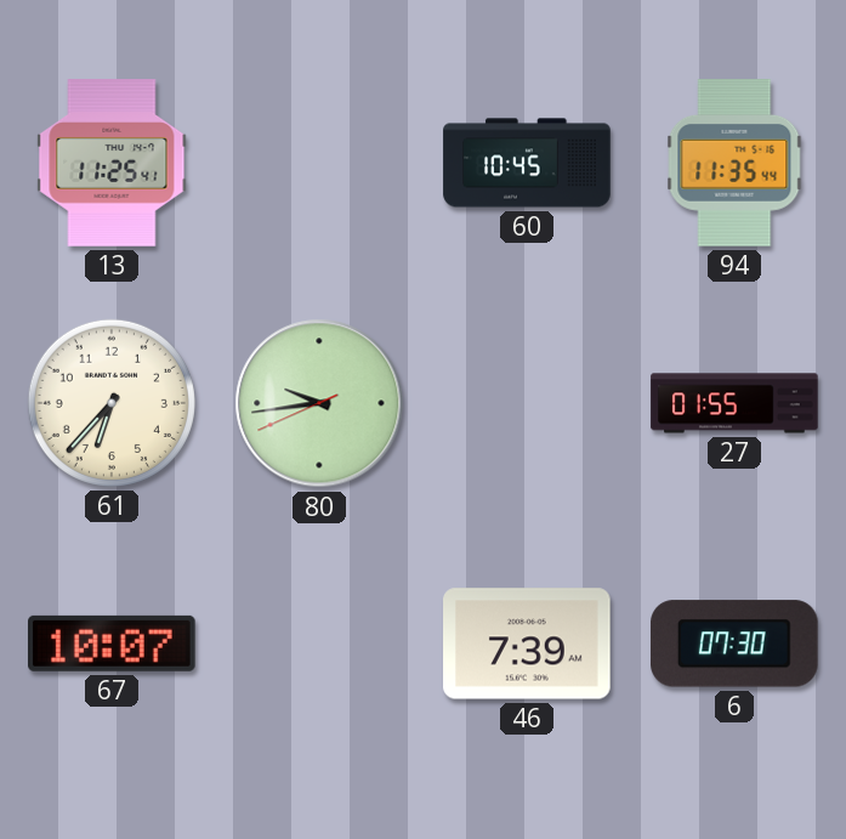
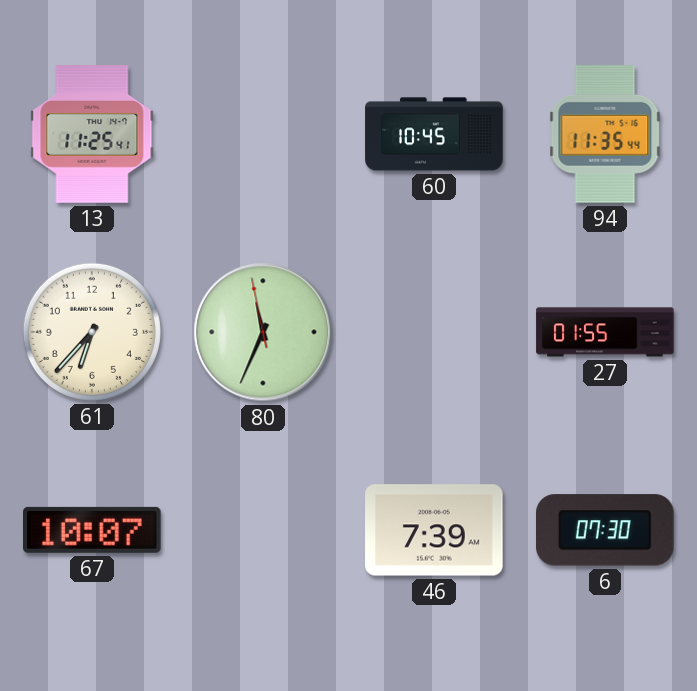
80: 9:43 -> 11:33 (263, 332)
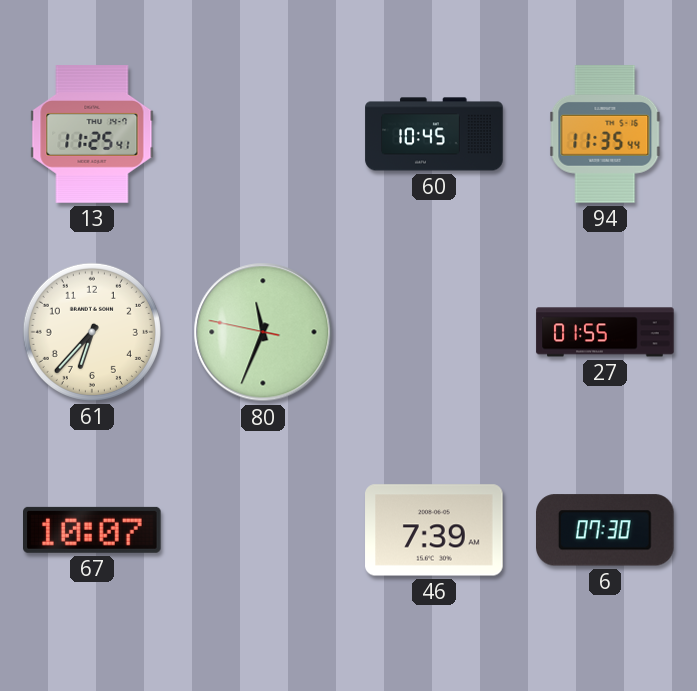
80: 11:33:58 -> 11:33:47 (263, 332)
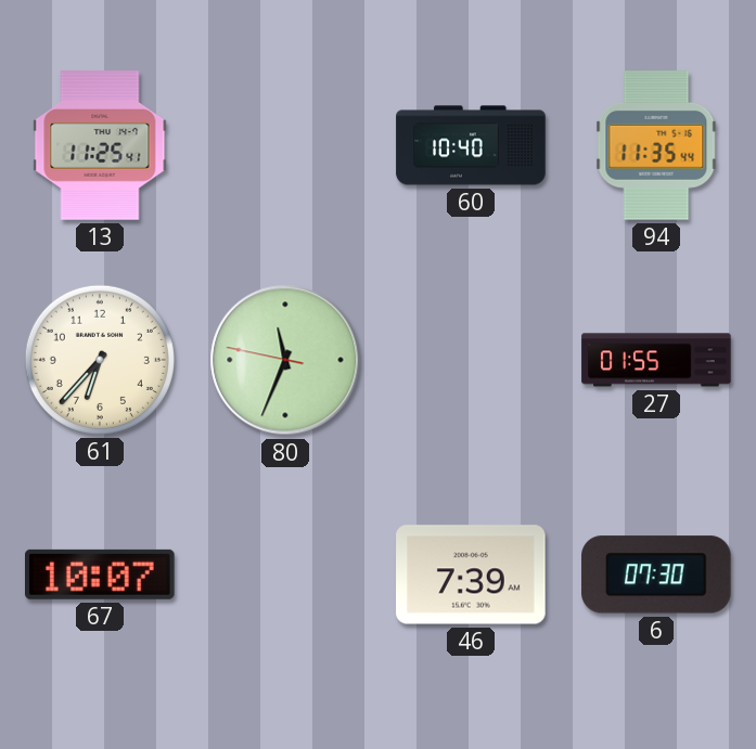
60: 10:45 -> 10:40 (471, 145)
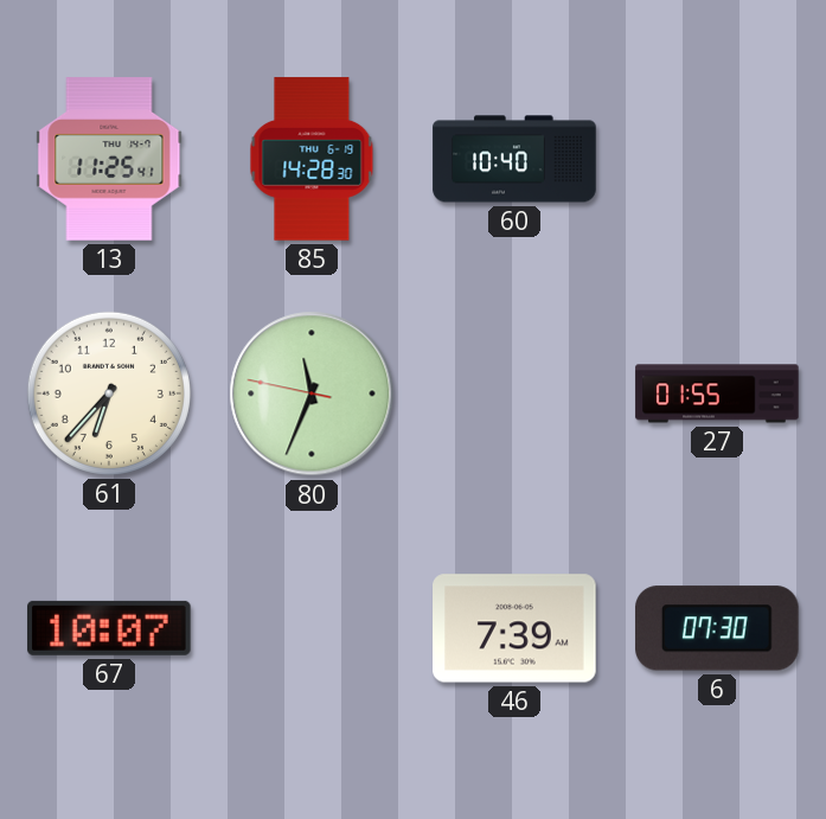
85: none -> 14:28 (312, 159)
94: 11:35 -> none (656, 145)
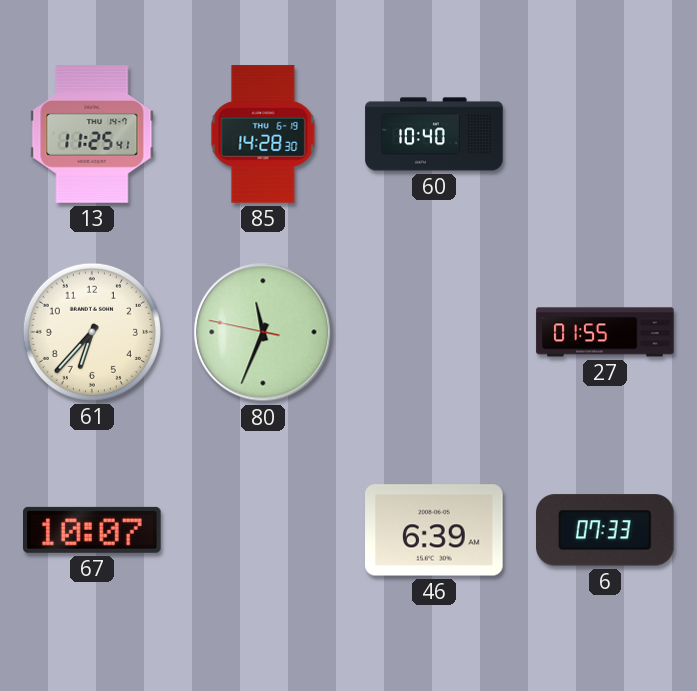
46: 7:39 -> 6:39 (434, 530)
6: 07:30 -> 07:33 (606, 530)
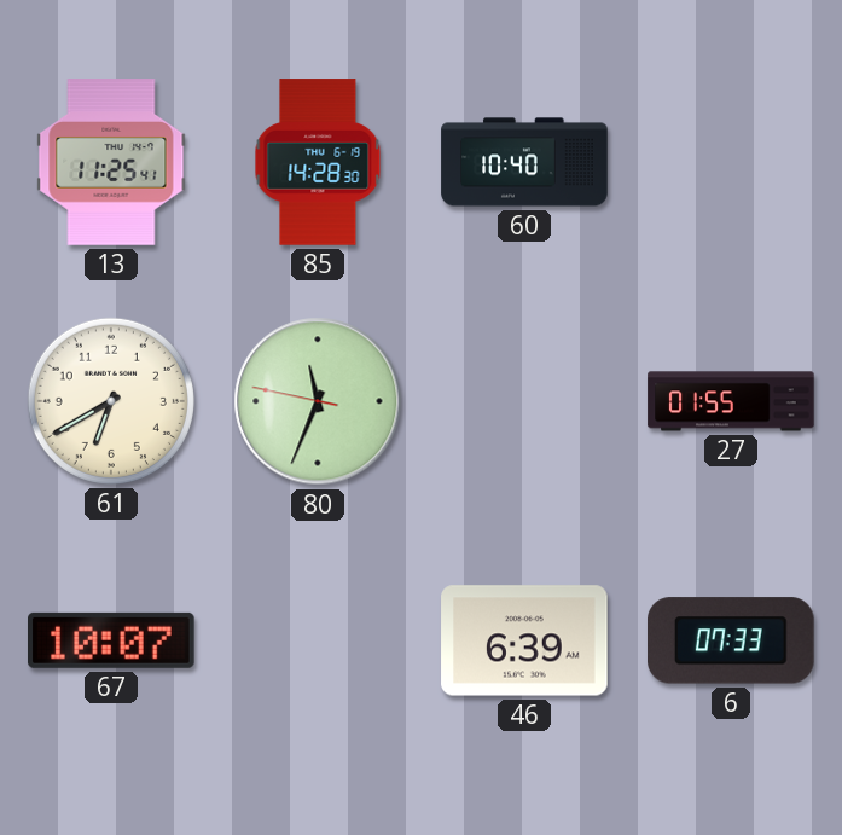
61: 6:37 -> 6:40 (111, 401)
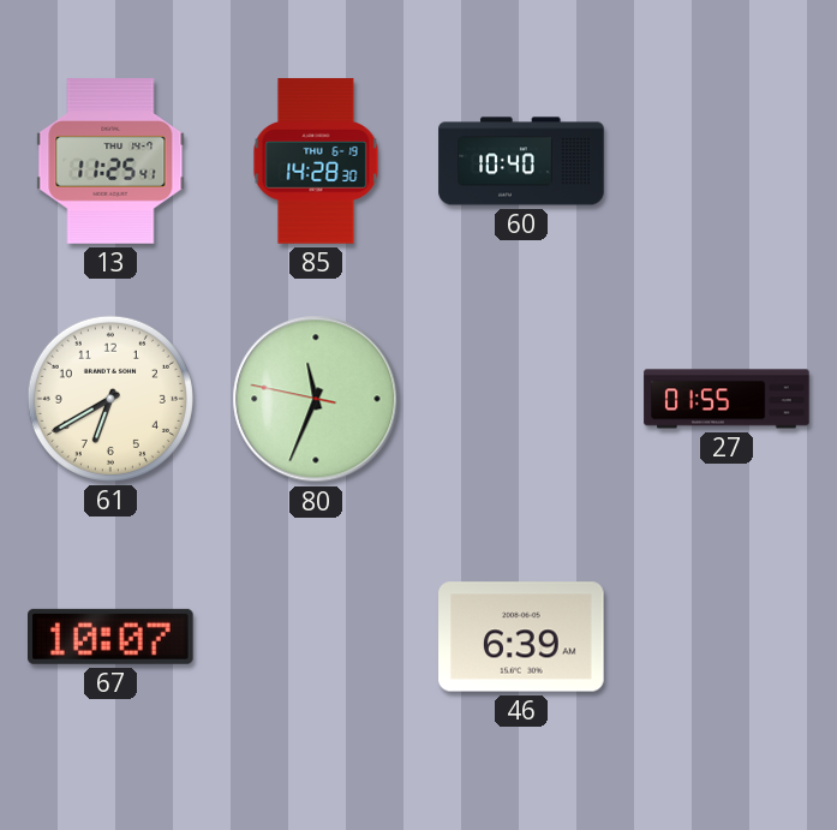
6: 07:33 -> none (732, 640)
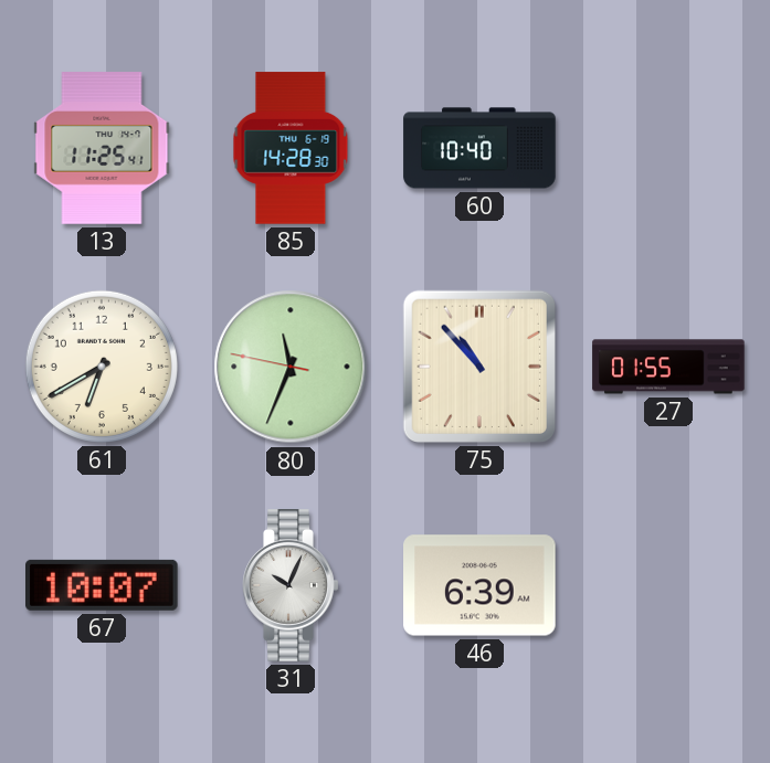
75: none -> 10:53 (479, 367)
31: none -> 10:04 (291, 585)
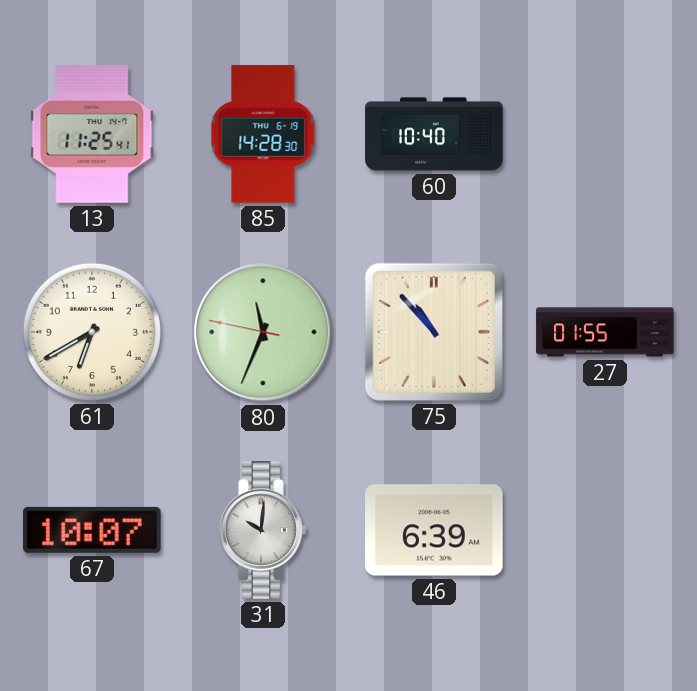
31: 10:04 -> 10:01 (263, 530)
